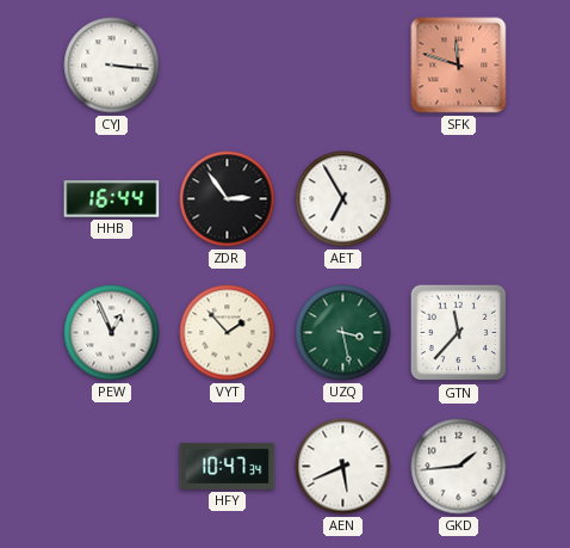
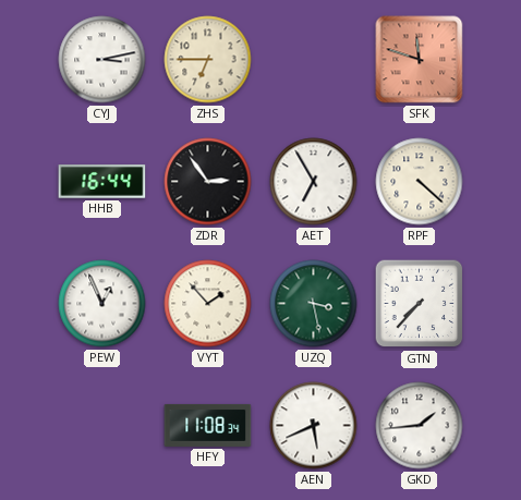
CYJ: 3:16 -> 3:13 (102, 60)
ZHS: none -> 6:45 (208, 60)
RPF: none -> 4:22 (420, 182)
GTN: 11:37 -> 7:37 (420, 304)
HFY: 10:47 -> 11:08 (208, 425)
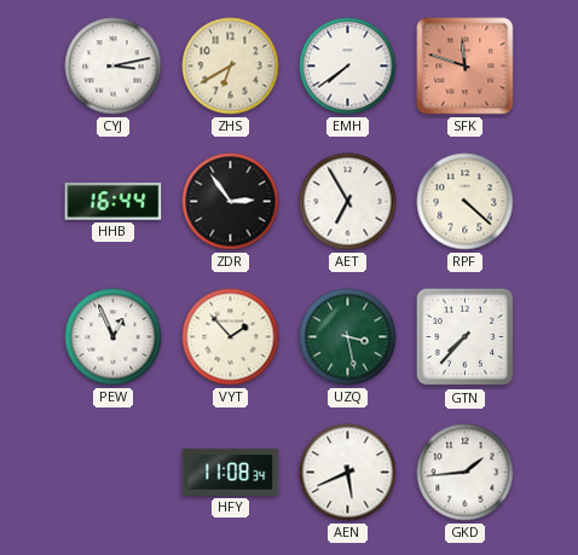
ZHS: 6:45 -> 6:40 (231, 67)
EMH: none -> 7:39 (348, 67)
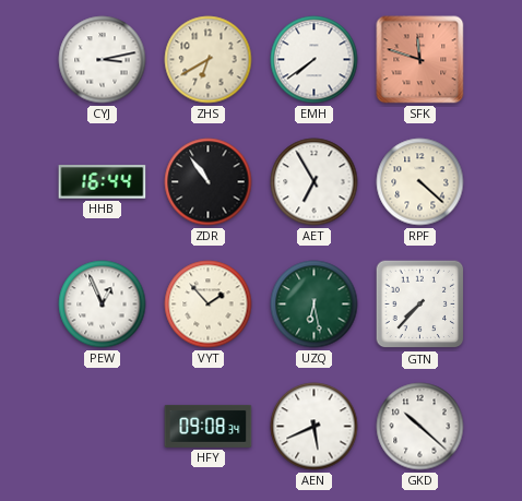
ZDR: 2:54 -> 10:54 (209, 182)
UZQ: 3:28 -> 6:28 (315, 305)
HFY: 11:08 -> 09:08 (209, 426)
GKD: 1:44 -> 10:22 (420, 427)
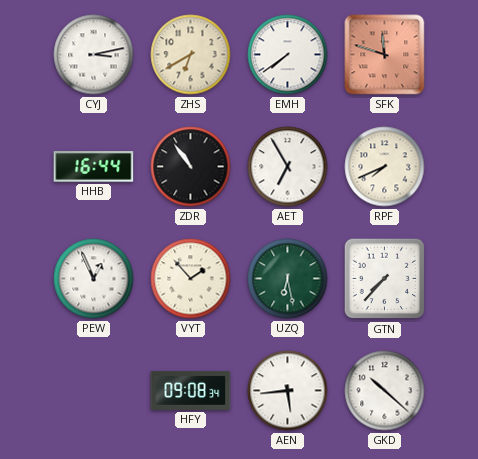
RPF: 4:22 -> 7:41 (385, 167)
AEN: 5:41 -> 5:44 (288, 391)
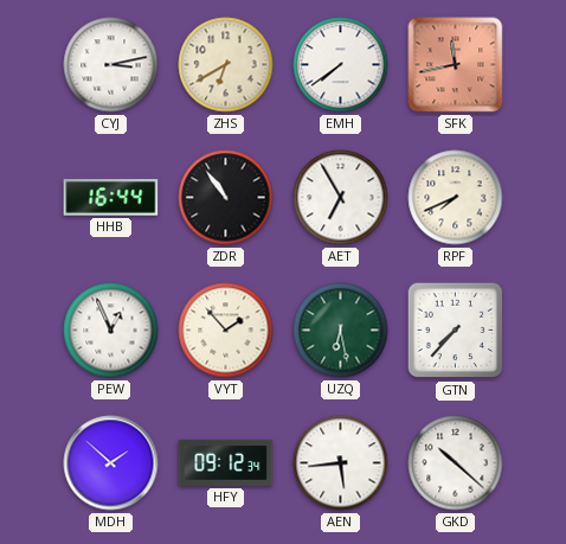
SFK: 11:48 -> 11:43 (456, 65)
MDH: none -> 1:52 (111, 463)
HFY: 09:08 -> 09:12 (226, 462)
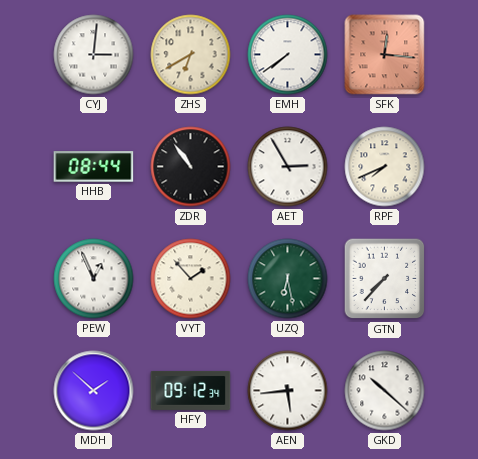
CYJ: 3:13 -> 3:01 (94, 55)
SFK: 11:43 -> 12:16 (385, 55)
HHB: 16:44 -> 08:44 (94, 167)
AET: 6:55 -> 2:55 (288, 167)
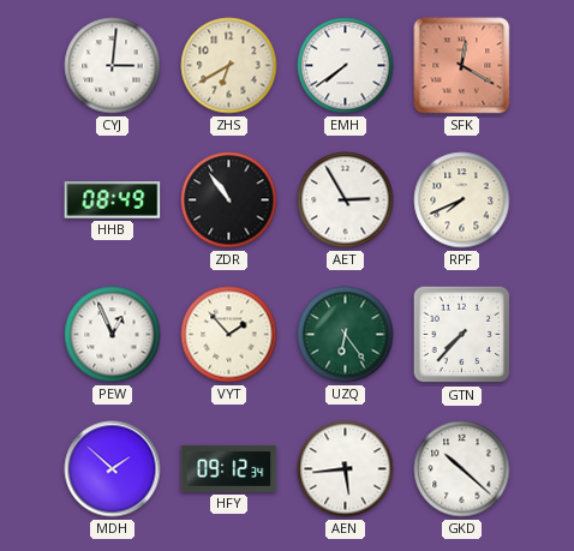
SFK: 12:16 -> 12:20 (462, 66)
HHB: 08:44 -> 08:49 (113, 200)
UZQ: 6:28 -> 6:24 (346, 335)
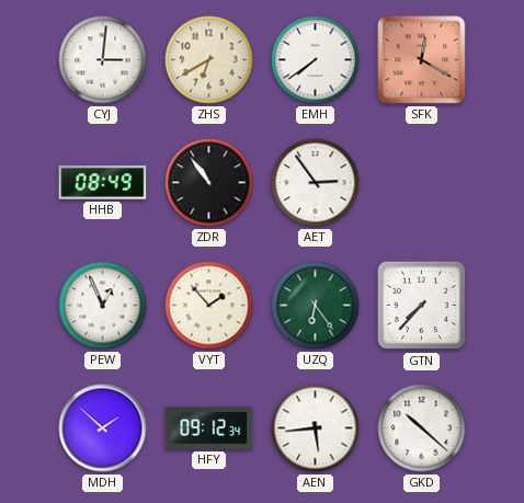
AET: 2:55 -> 2:54 (316, 183)
RPF: 7:41 -> none (462, 200)
